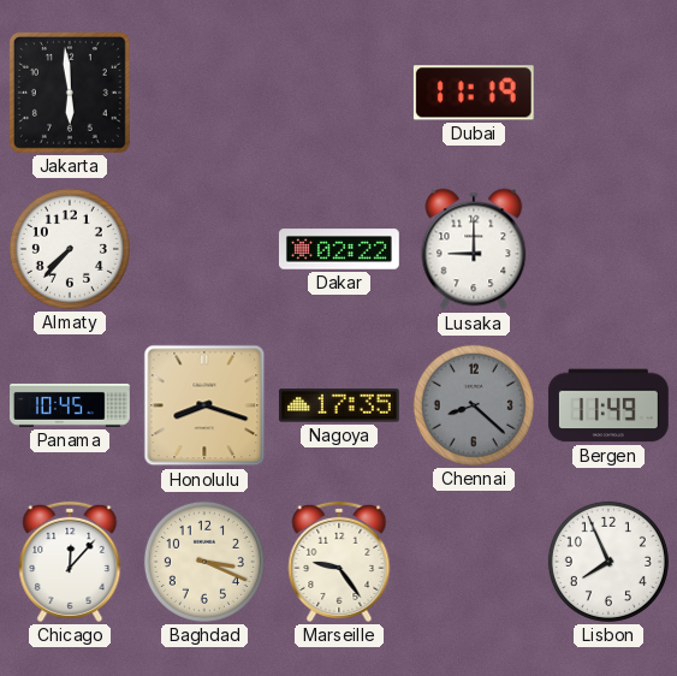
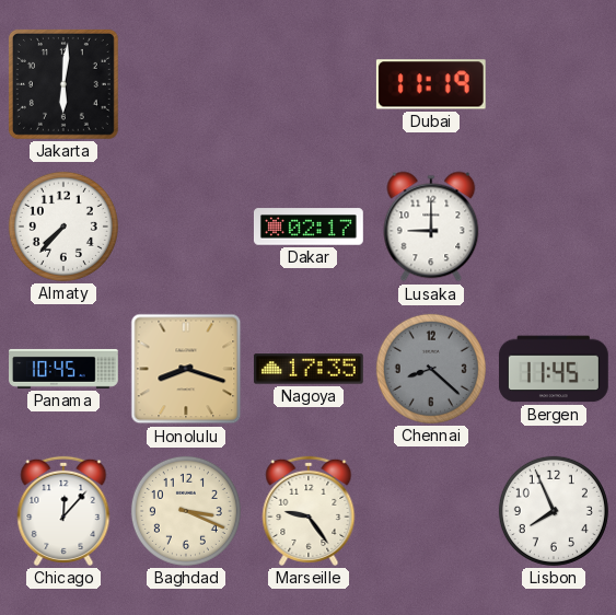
Jakarta: 5:59 -> 6:01 (63, 84)
Dakar: 02:22 -> 02:17 (309, 227)
Bergen: 11:49 -> 11:45 (554, 369)
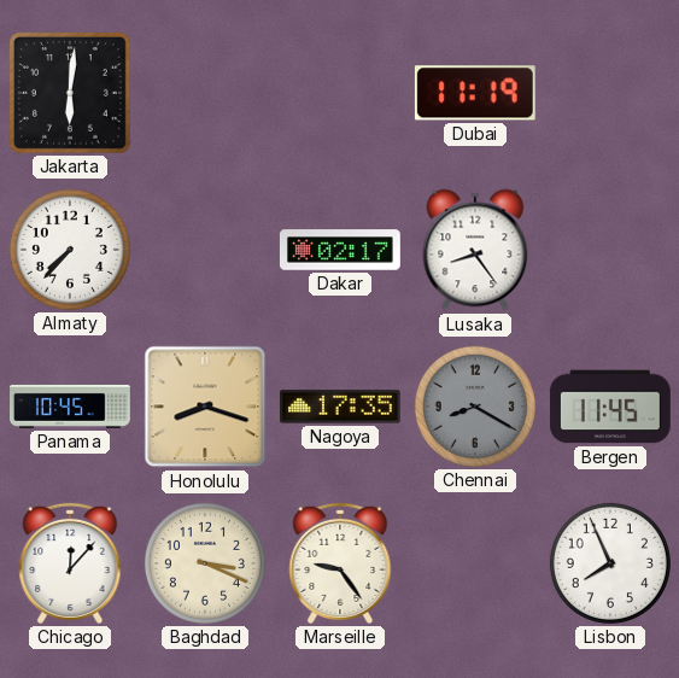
Lusaka: 9:00 -> 8:24 (475, 250)
Chennai: 8:22 -> 8:20 (475, 407)
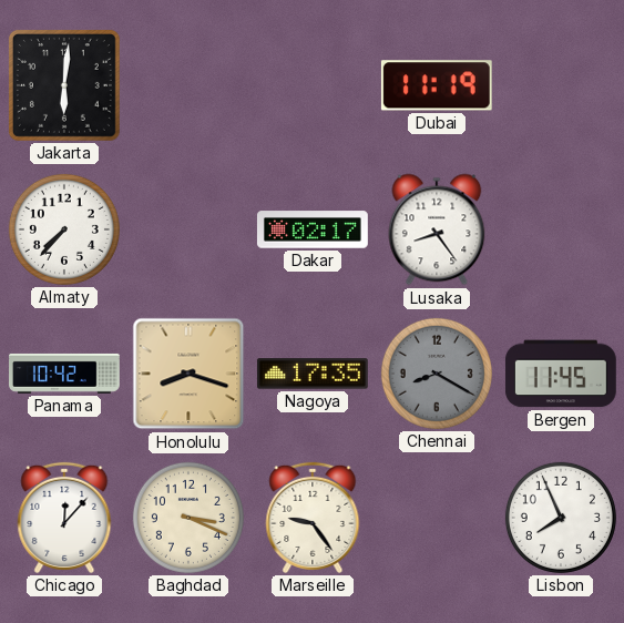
Panama: 10:45 -> 10:42 (65, 374)
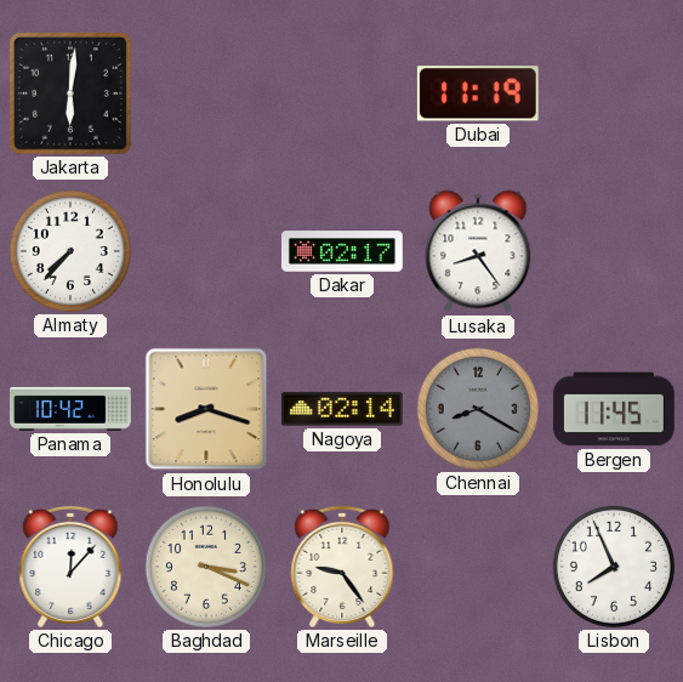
Nagoya: 17:35 -> 02:14 (342, 409)
